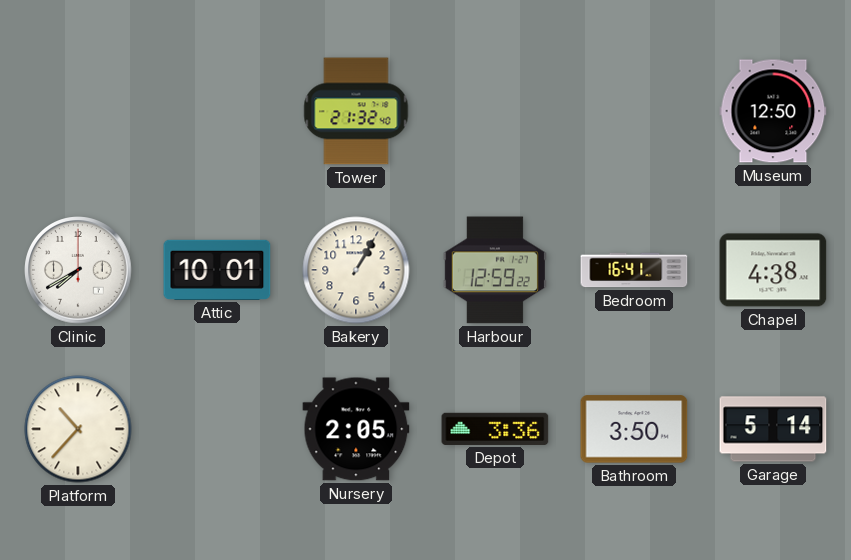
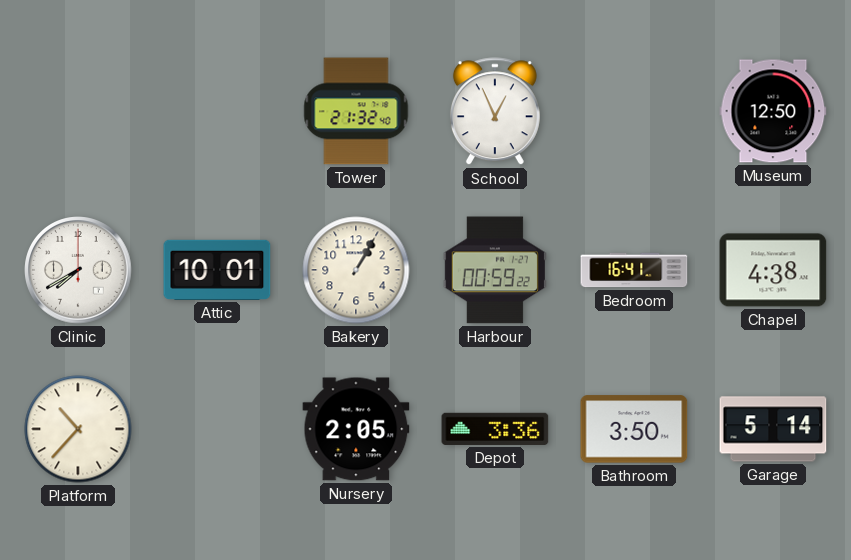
School: none -> 12:56 (495, 112)
Harbour: 12:59 -> 00:59 (495, 270)
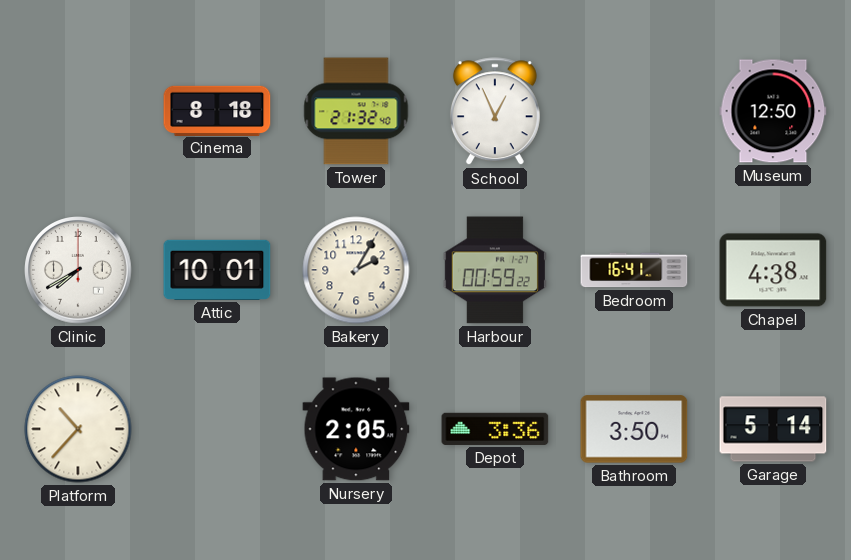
Cinema: none -> 8:18 (217, 110)
Bakery: 1:05 -> 2:05 (356, 270)
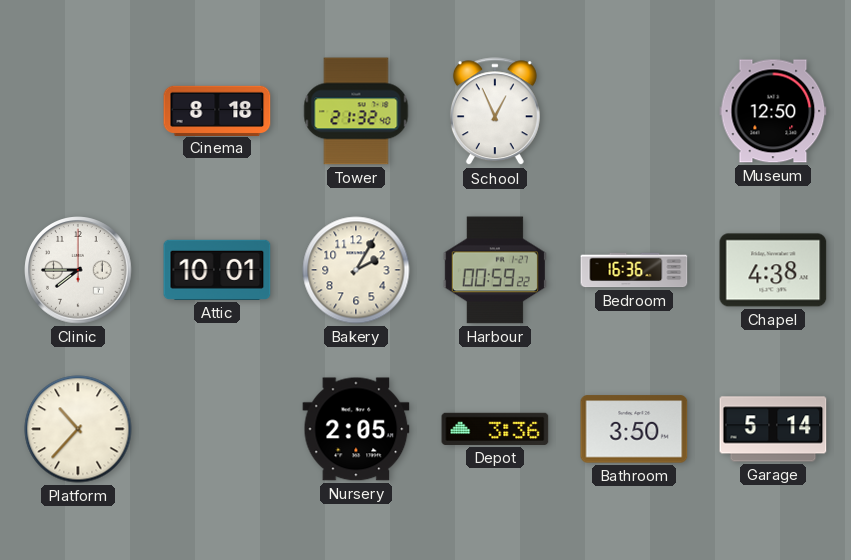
Clinic: 7:40 -> 7:45 (78, 270)
Bedroom: 16:41 -> 16:36 (634, 270)
